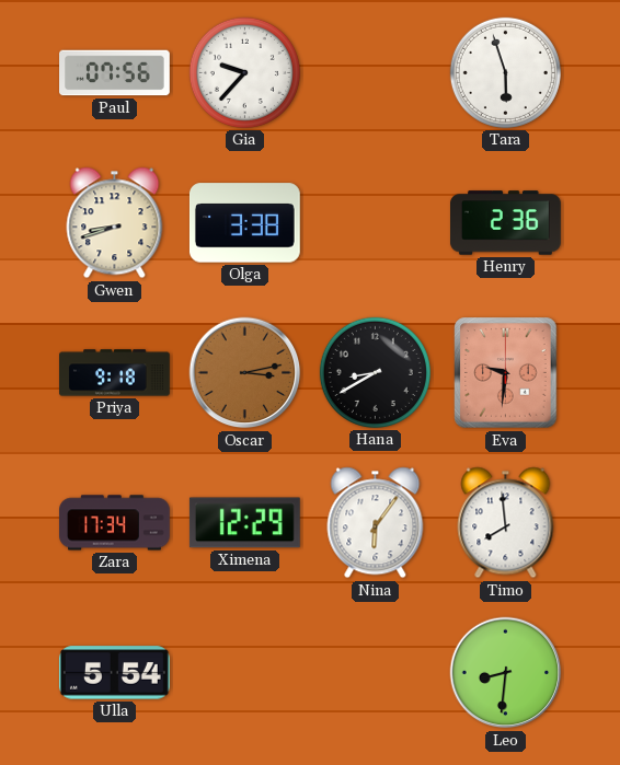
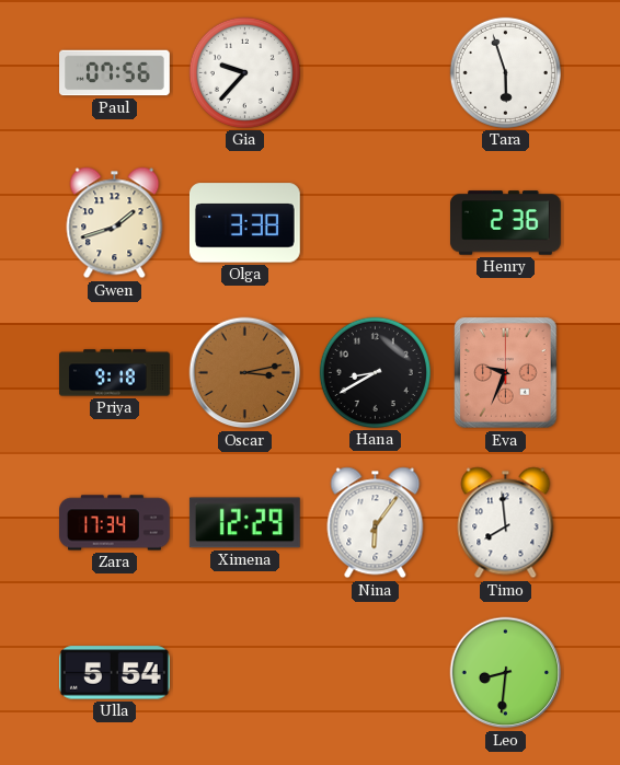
Gwen: 8:42 -> 1:42 (115, 223)
Eva: 9:31 -> 9:34 (506, 373)
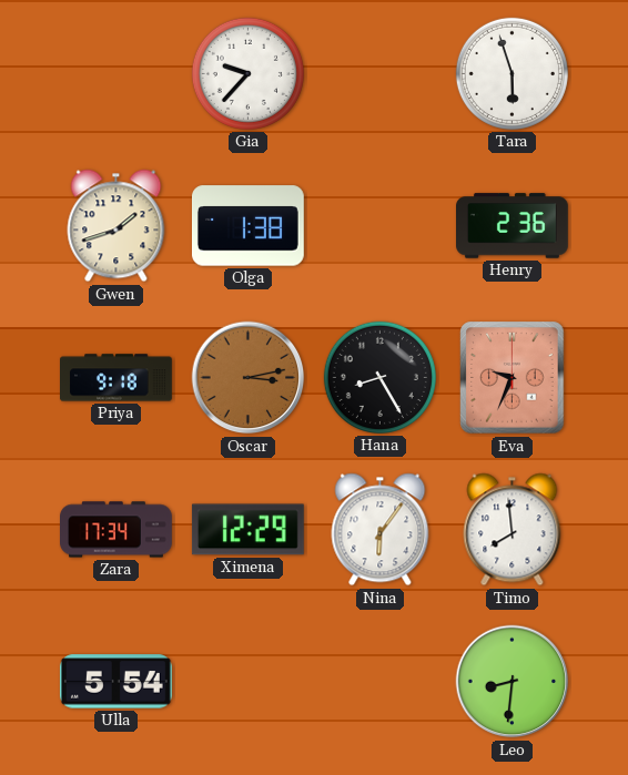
Paul: 07:56 -> none (115, 73)
Olga: 3:38 -> 1:38 (247, 226)
Hana: 8:40 -> 8:25 (379, 377)
